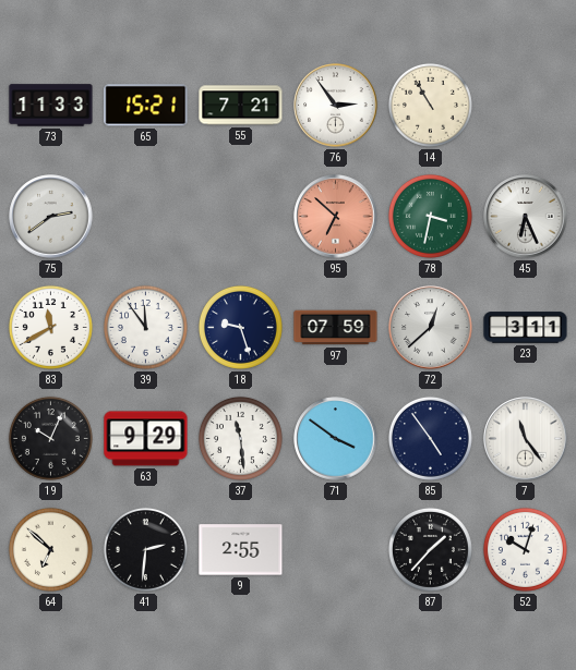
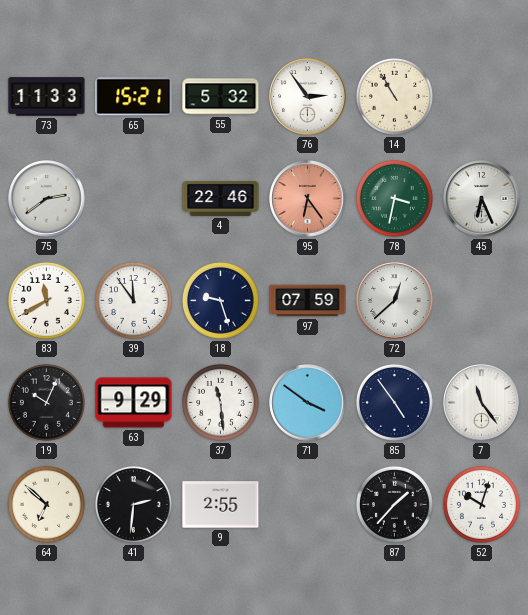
55: 7:21 -> 5:32 (221, 97)
4: none -> 22:46 (221, 198)
95: 6:52 -> 6:24 (308, 199)
23: 3:11 -> none (526, 328)
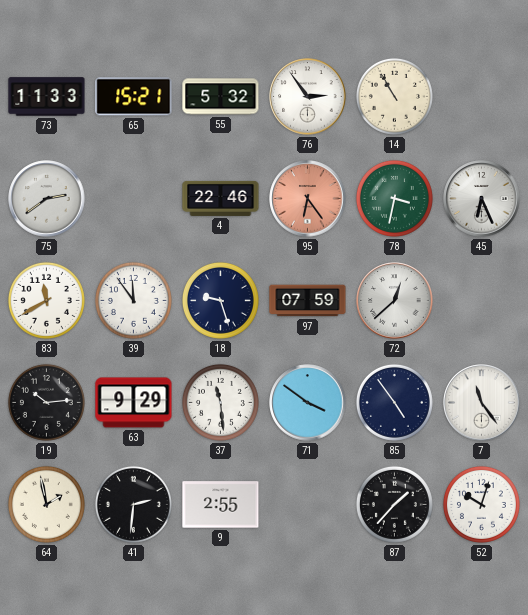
19: 10:04 -> 10:14 (46, 402)
64: 6:52 -> 1:58 (46, 504)
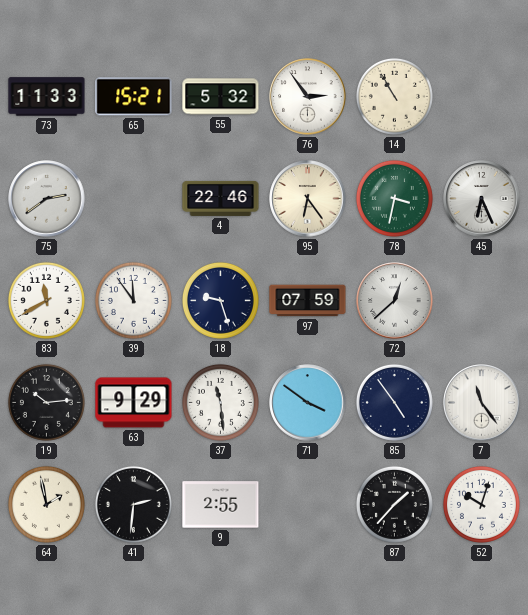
95 dial: salmon -> cream (308, 199)
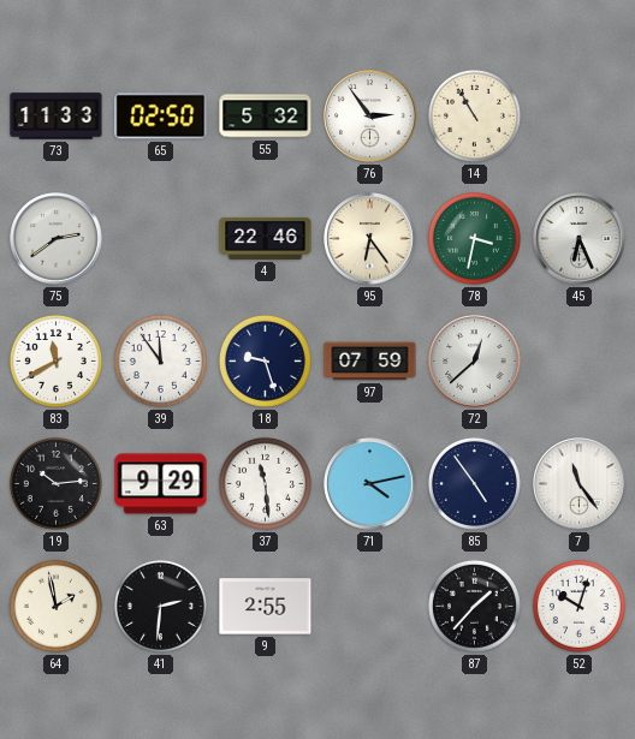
65: 15:21 -> 02:50 (161, 117)
71: 3:51 -> 4:13 (370, 484)
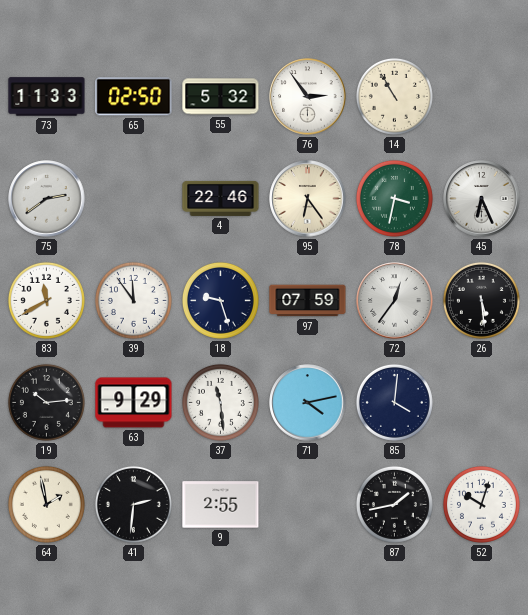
72: 12:38 -> 12:36 (395, 301)
26: none -> 5:29 (481, 300)
85: 4:54 -> 4:01 (394, 402)
7: 11:24 -> none (580, 484)
87: 1:37 -> 1:43 (394, 504)
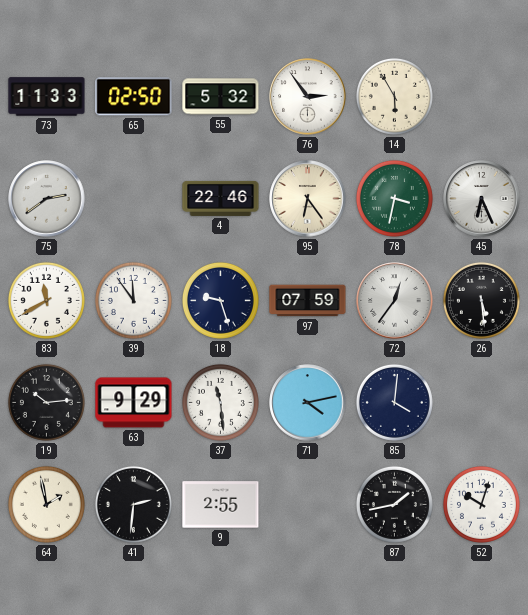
14: 10:55 -> 5:55 (394, 96)
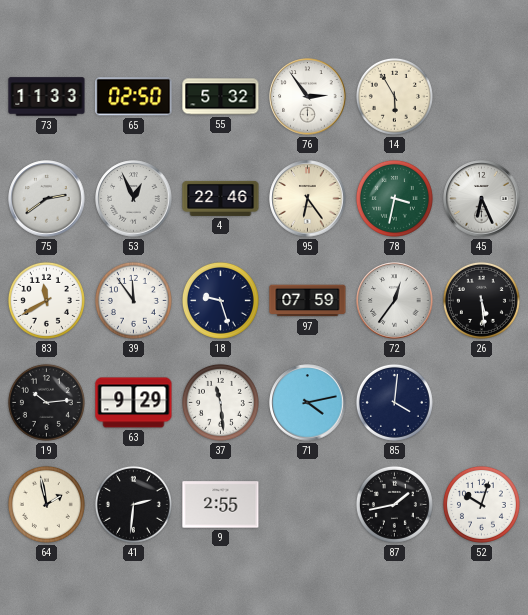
53: none -> 12:56 (134, 199)
